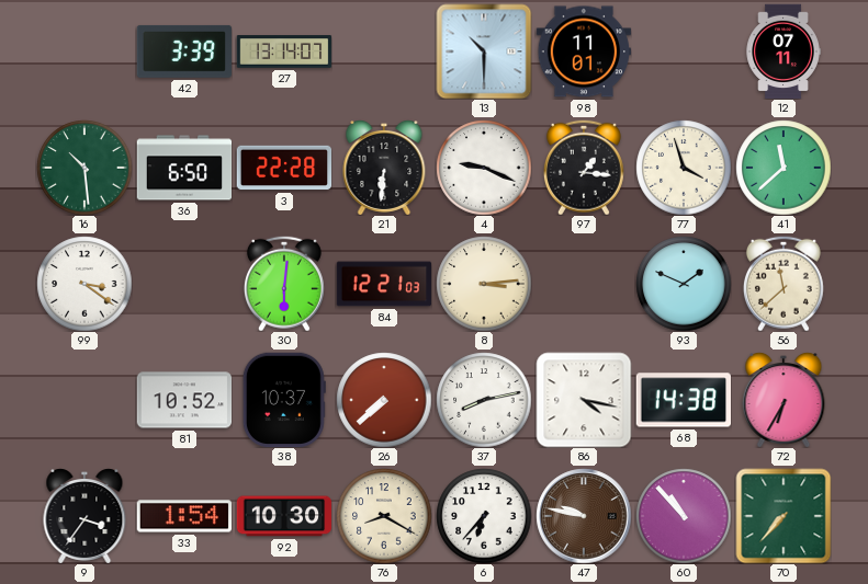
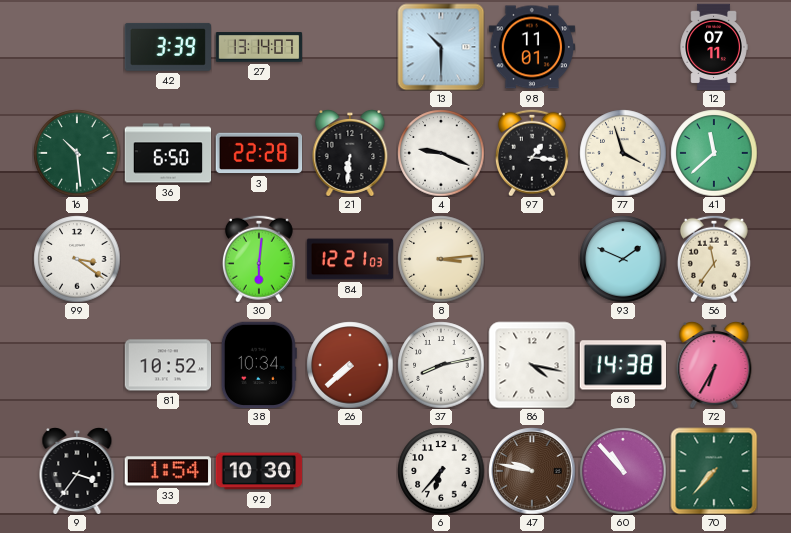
56: 11:38 -> 11:36 (714, 259)
38: 10:37 -> 10:34 (259, 365)
76: 8:20 -> none (384, 516)
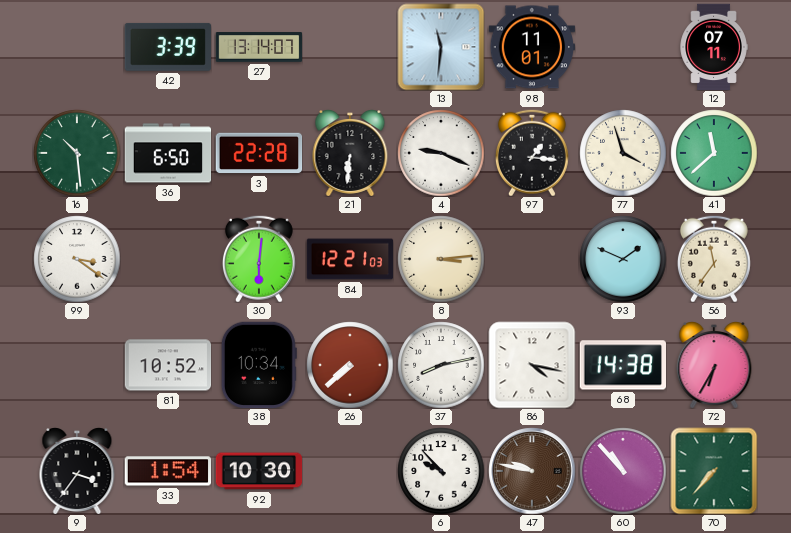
13: 10:30 -> 11:31 (441, 47)
6: 6:37 -> 9:53 (441, 471)
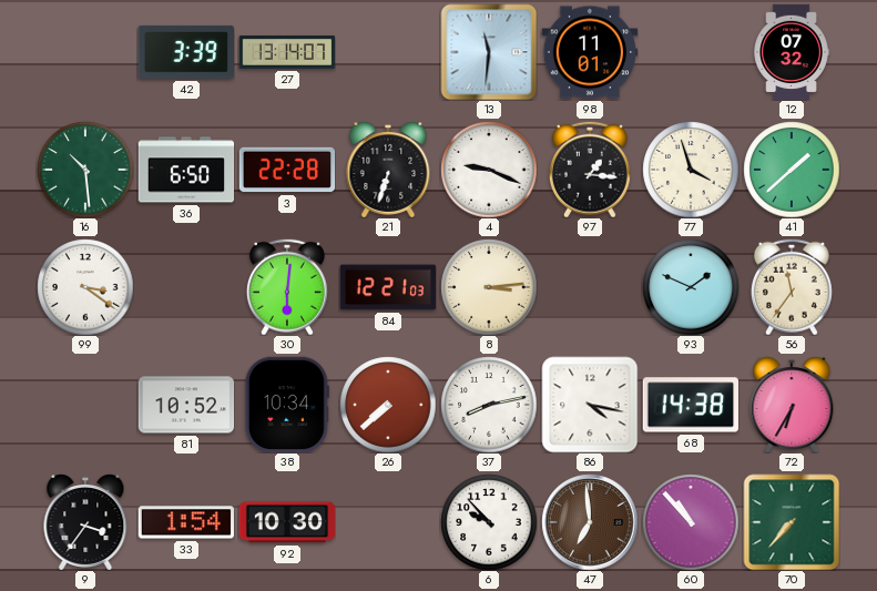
12: 07:11 -> 07:32 (792, 52)
21: 6:31 -> 6:33 (388, 170)
41: 11:38 -> 1:38 (792, 170)
47: 9:47 -> 6:59 (590, 522)
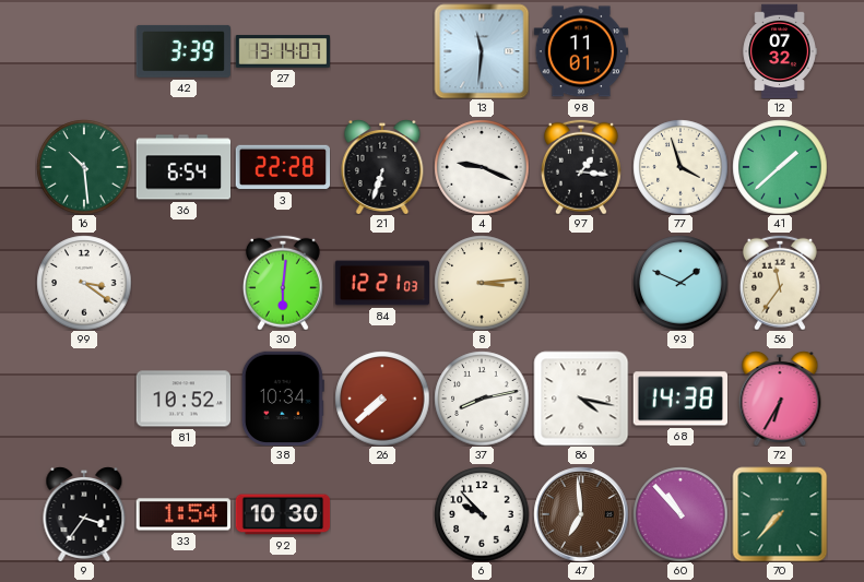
36: 6:50 -> 6:54 (184, 167)
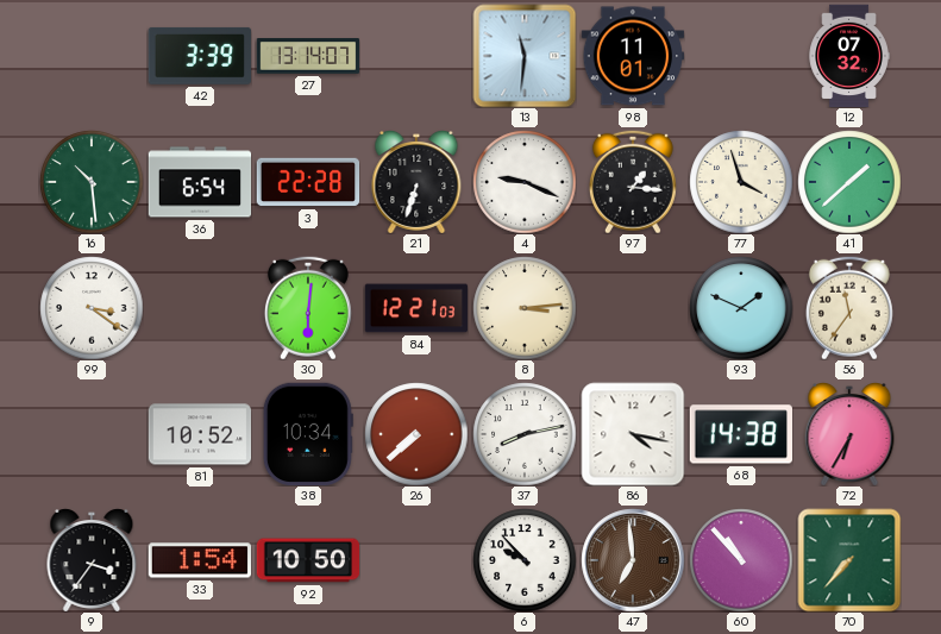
92: 10:30 -> 10:50 (308, 560)
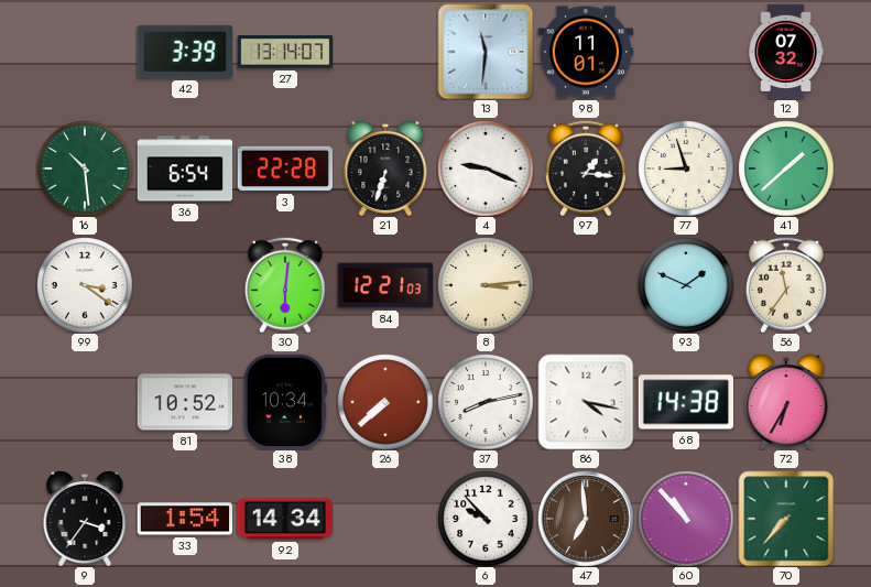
77: 3:57 -> 8:57 (686, 169)
92: 10:50 -> 14:34 (285, 519)
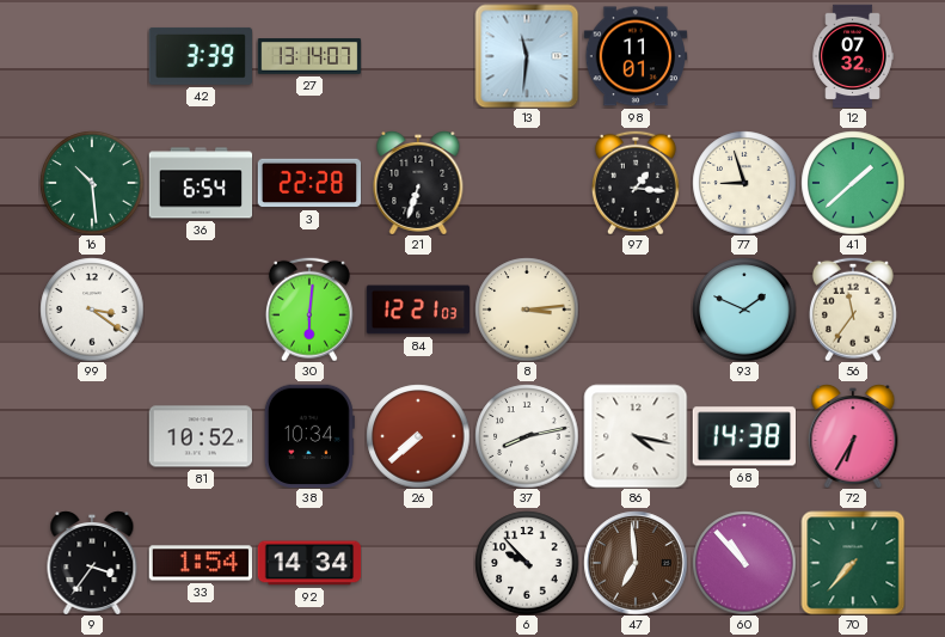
4: 9:19 -> none (486, 169)
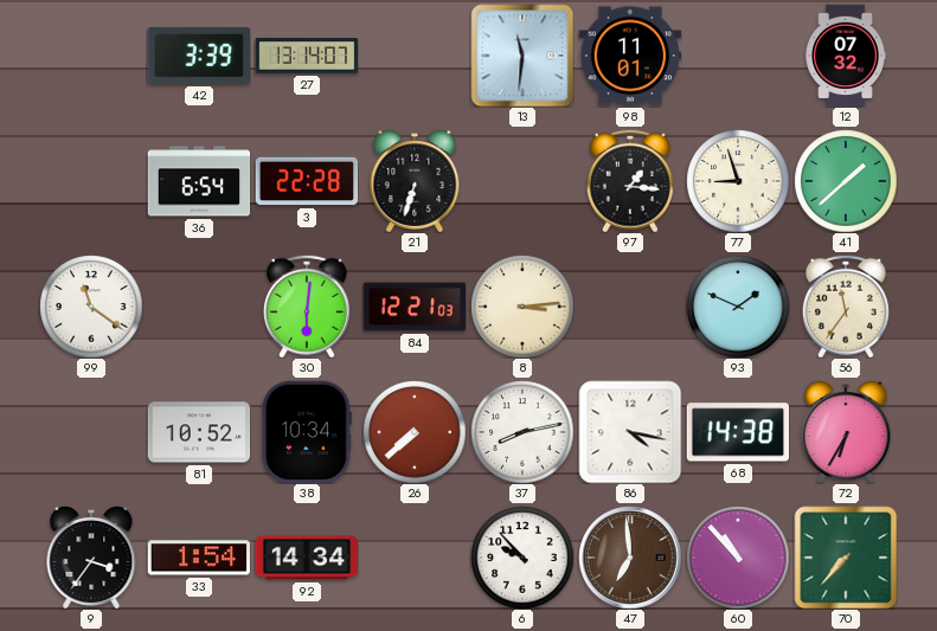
16: 10:29 -> none (92, 183)
99: 3:21 -> 11:21 (91, 307)
